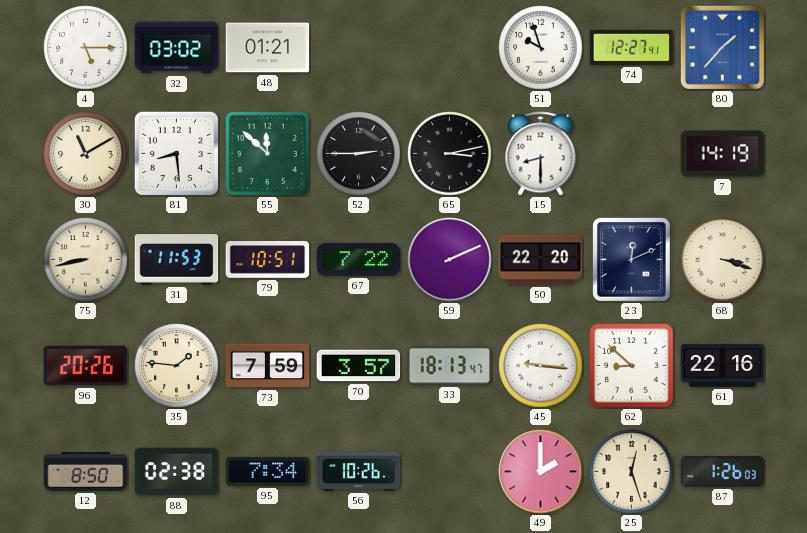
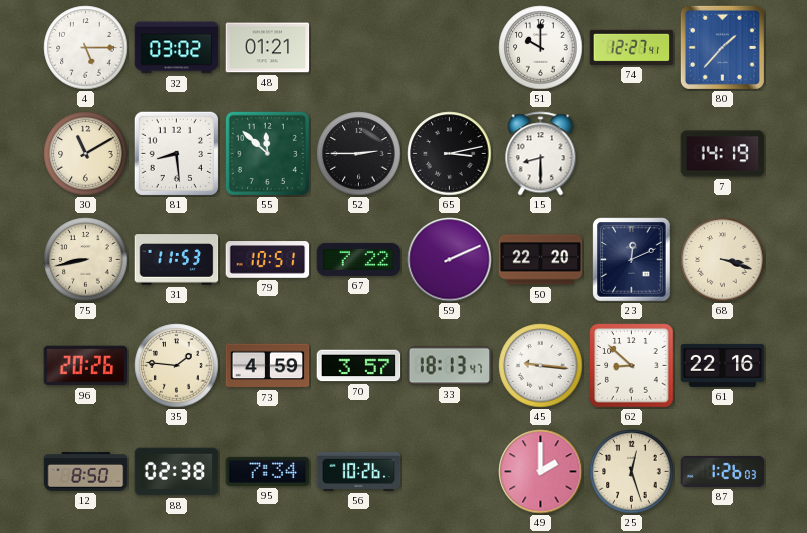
51: 9:57 -> 10:00 (541, 48)
73: 7:59 -> 4:59 (268, 366)
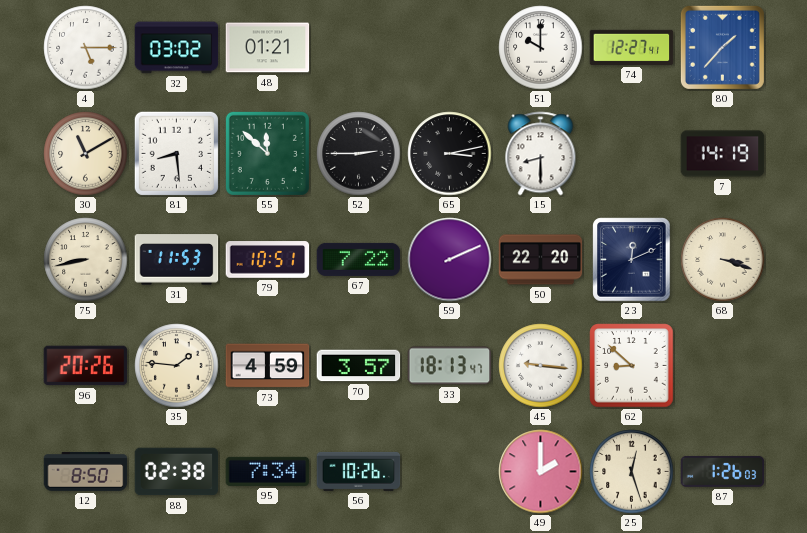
61: 22:16 -> none (723, 365)
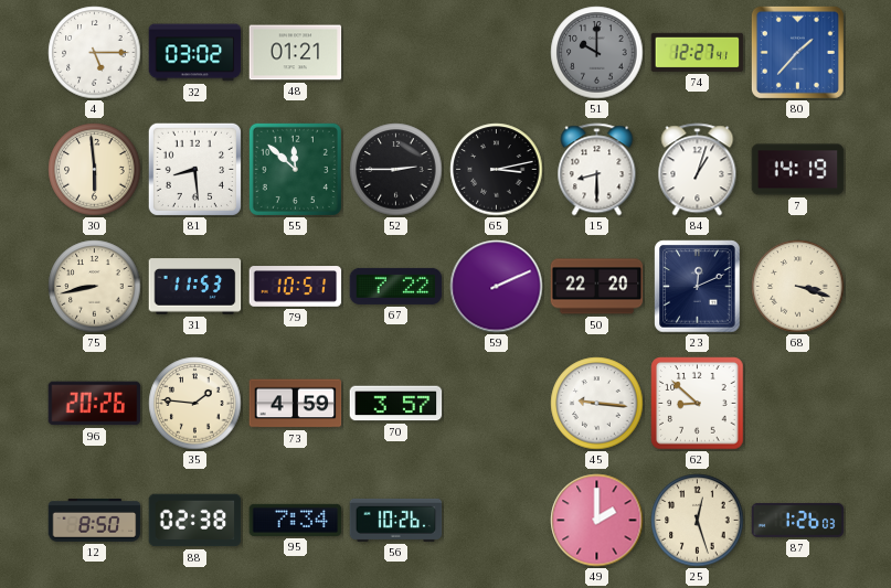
51 dial: white -> grey (597, 53)
30: 11:10 -> 5:59 (95, 170)
84: none -> 1:03 (698, 170)
33: 18:13 -> none (450, 366)
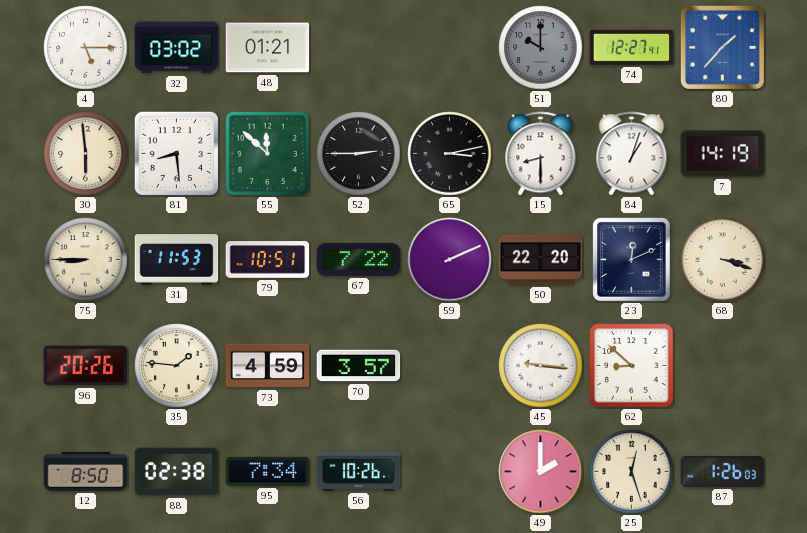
75: 8:43 -> 8:45 (86, 260)
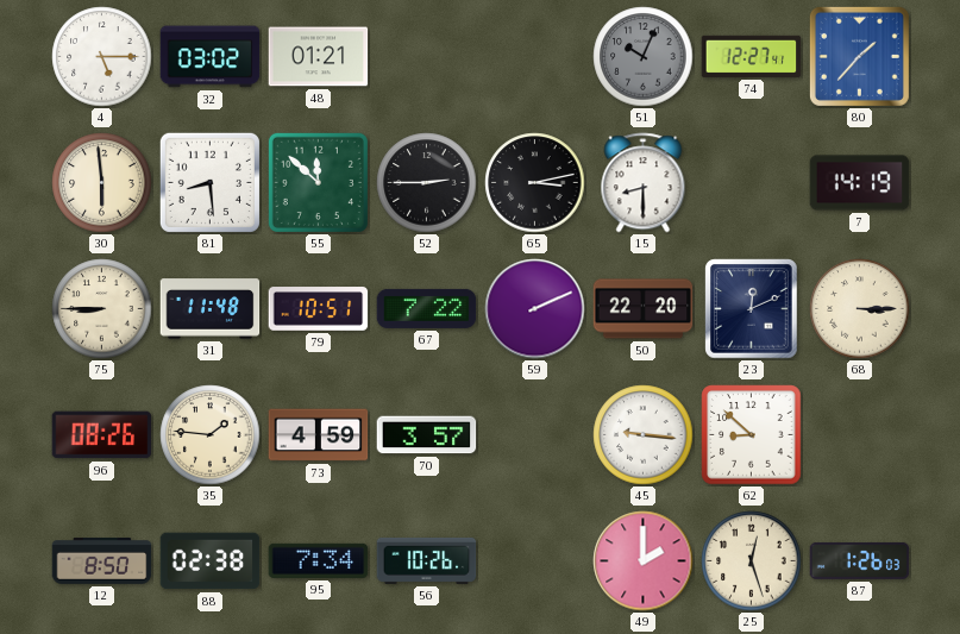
51: 10:00 -> 10:04 (644, 57)
84: 1:03 -> none (632, 154)
31: 11:53 -> 11:48 (211, 309)
68: 3:18 -> 3:15 (860, 309)
96: 20:26 -> 08:26 (102, 435)
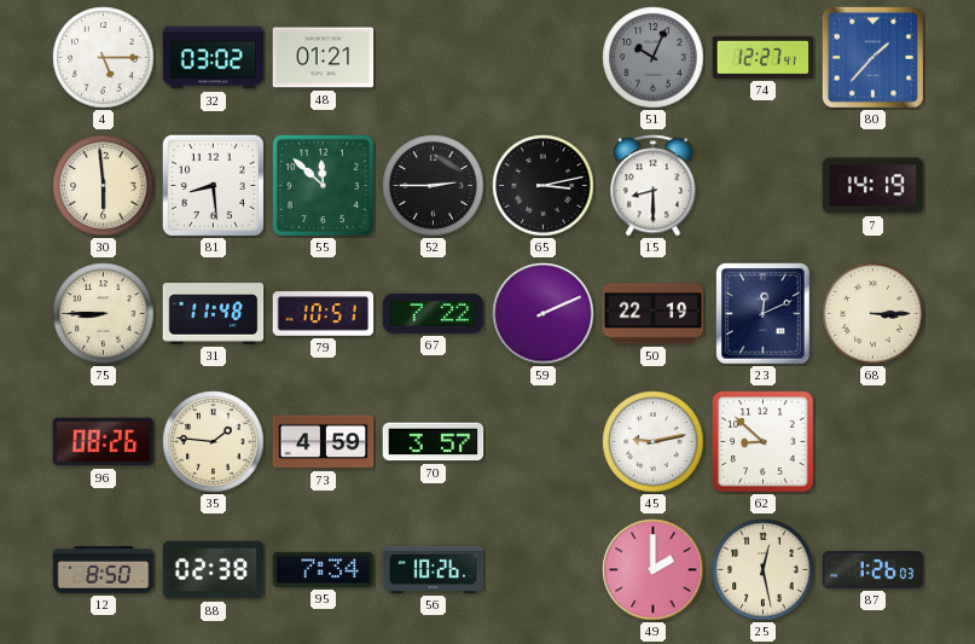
50: 22:20 -> 22:19 (654, 314)
45: 9:16 -> 9:13 (654, 442)
25: 12:27 -> 12:28 (764, 570)
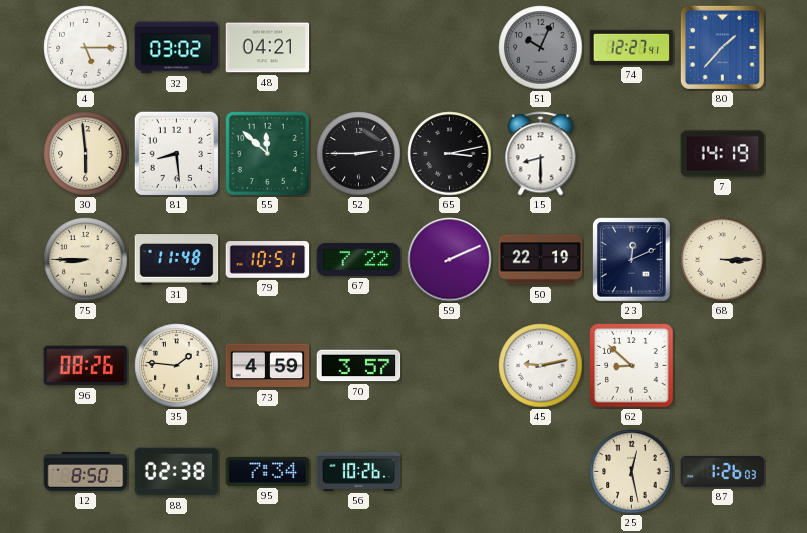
48: 01:21 -> 04:21 (268, 48)
49: 2:00 -> none (654, 570)
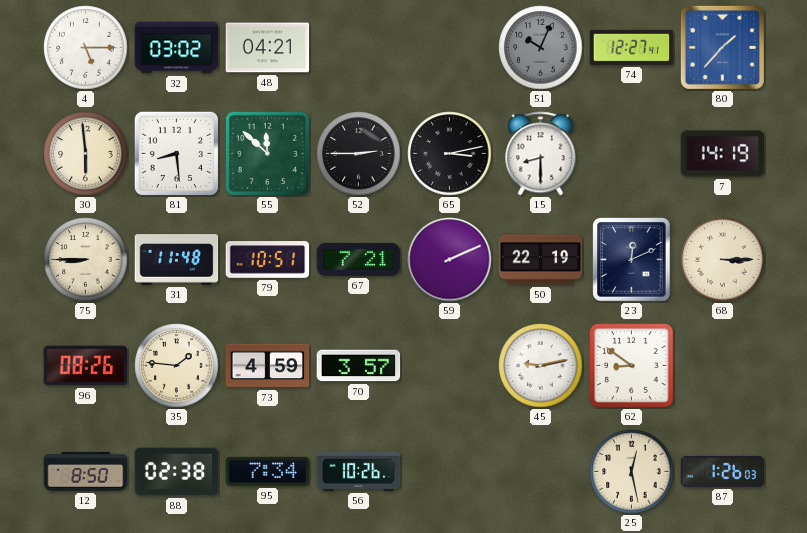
67: 7:22 -> 7:21 (359, 259)
62: 8:52 -> 8:51 (632, 366)
